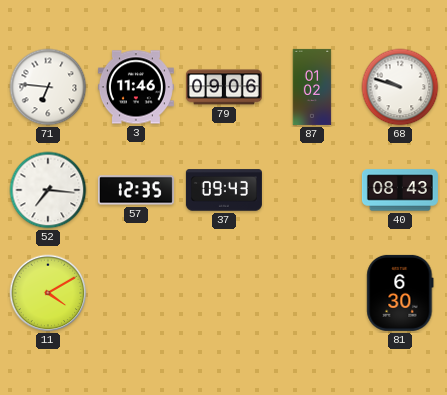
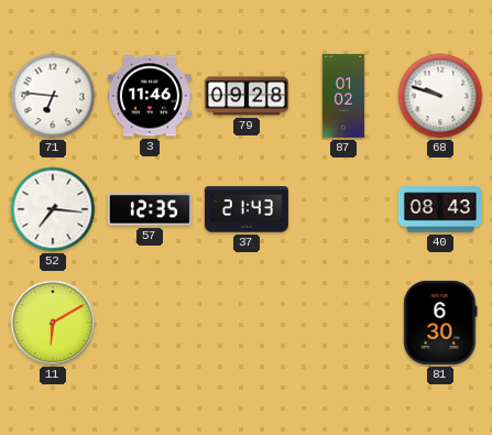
79: 09:06 -> 09:28 (247, 96)
37: 09:43 -> 21:43 (247, 209)
11: 4:10 -> 6:10 (53, 323)
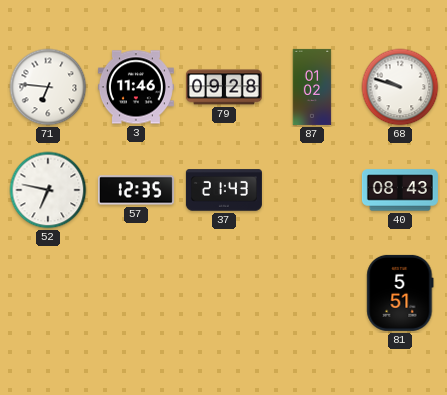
52: 7:16 -> 6:47 (48, 190)
11: 6:10 -> none (53, 323)
81: 6:30 -> 5:51 (400, 293)
